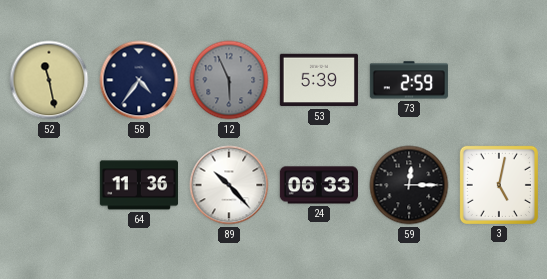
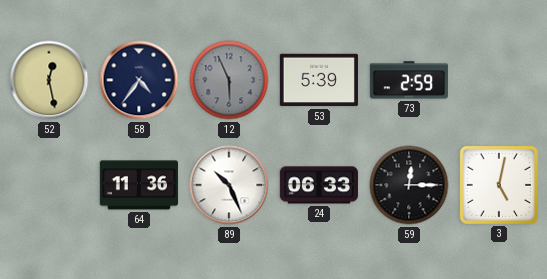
52: 11:28 -> 12:28 (49, 80)
89: 10:23 -> 10:26 (229, 185)
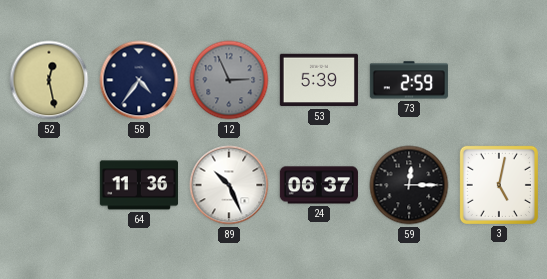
12: 5:56 -> 2:56 (229, 80)
24: 06:33 -> 06:37 (319, 185)
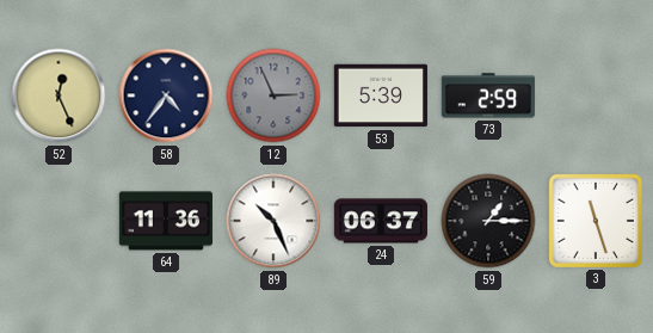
52: 12:28 -> 12:26 (58, 95)
59: 12:15 -> 1:15 (488, 221)
3: 5:02 -> 11:27 (596, 221)
